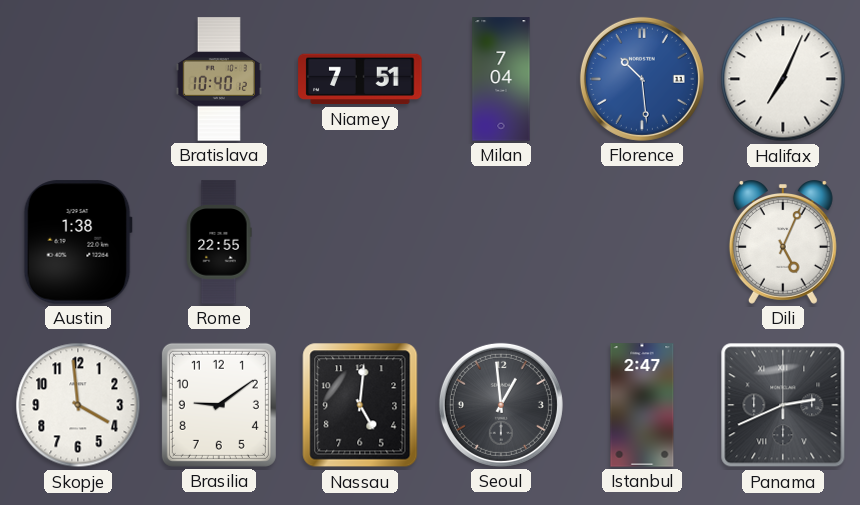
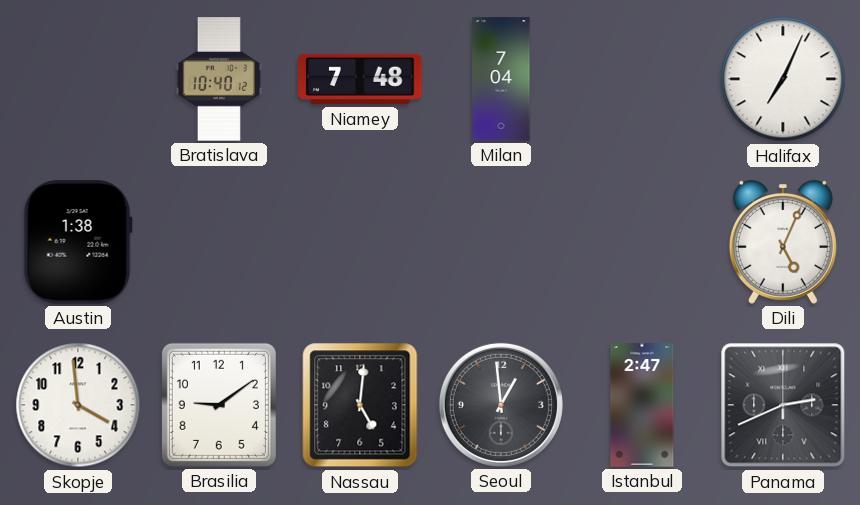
Niamey: 7:51 -> 7:48 (360, 79)
Florence: 10:29 -> none (642, 79)
Rome: 22:55 -> none (219, 242)
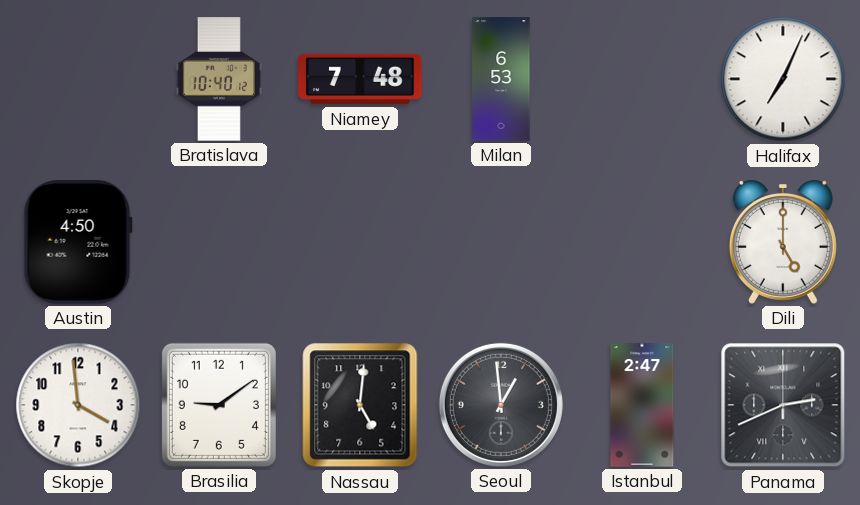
Milan: 7:04 -> 6:53 (501, 79)
Austin: 1:38 -> 4:50 (78, 242)
Dili: 5:04 -> 5:00 (783, 242)
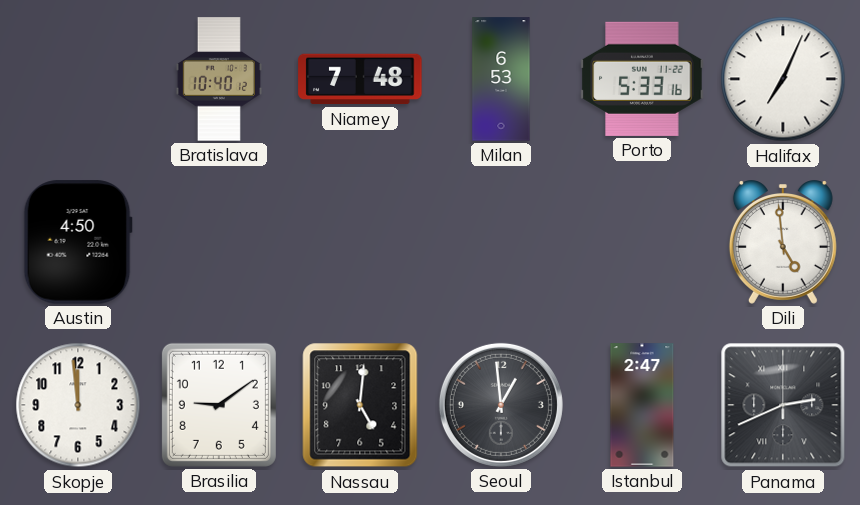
Porto: none -> 5:33 (642, 79)
Dili: 5:00 -> 4:59 (783, 242)
Skopje: 3:59 -> 11:59 (78, 405)
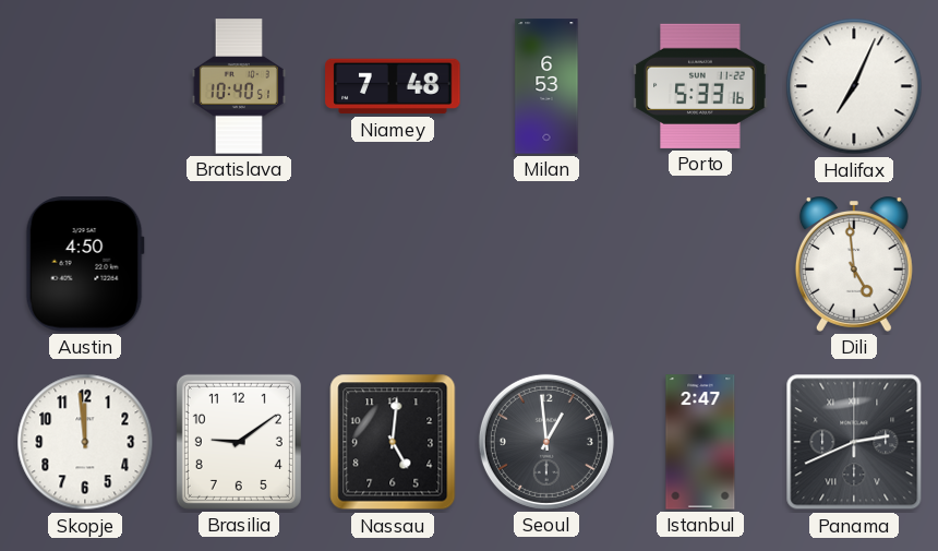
Bratislava: 10:40:12 -> 10:40:51 (239, 86)
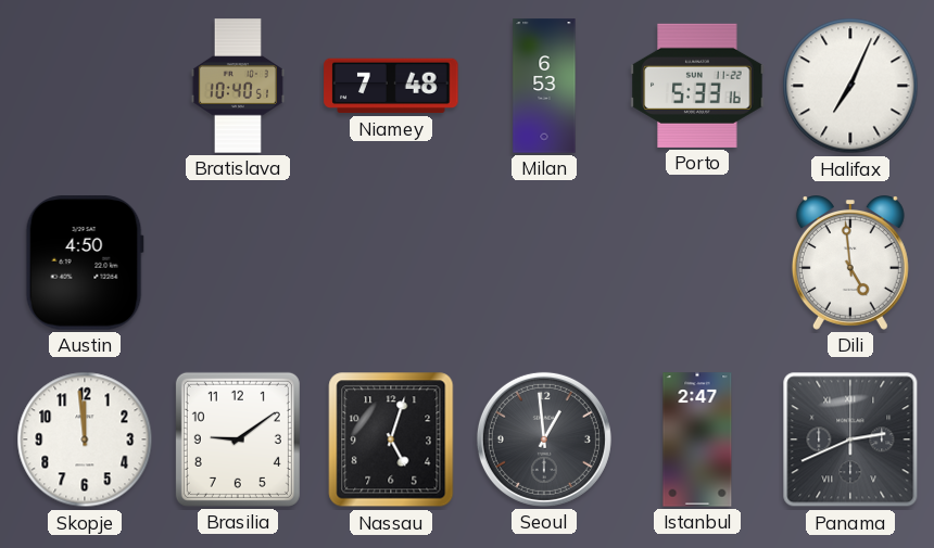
Nassau: 5:01 -> 5:03 (391, 439)
